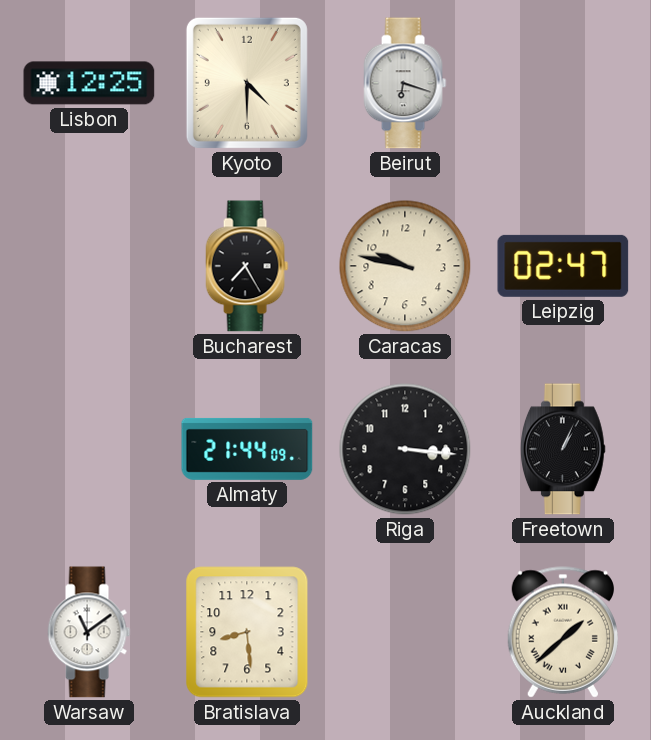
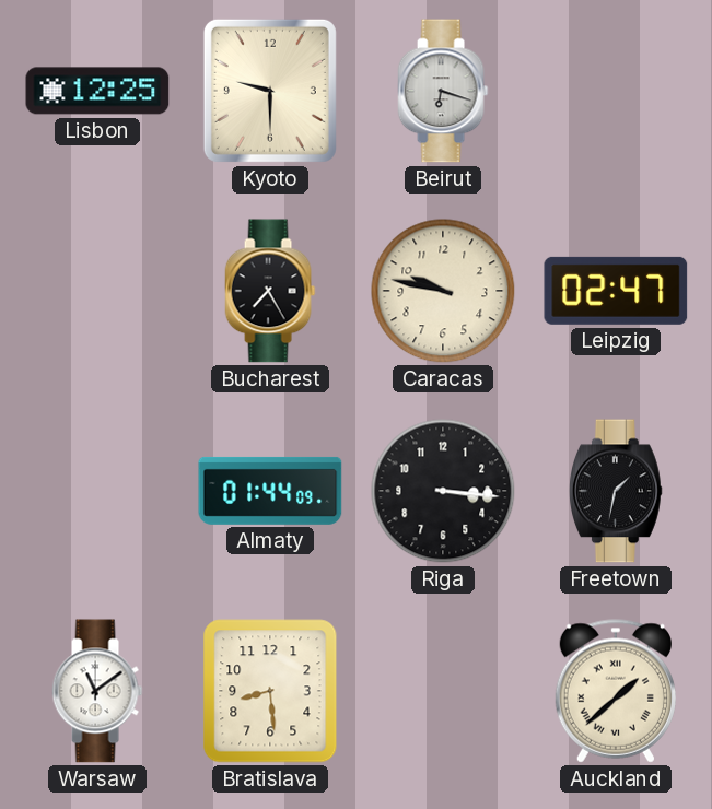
Kyoto: 4:30 -> 9:30 (270, 91)
Almaty: 21:44 -> 01:44 (270, 491)
Freetown: 1:04 -> 1:32 (616, 491)
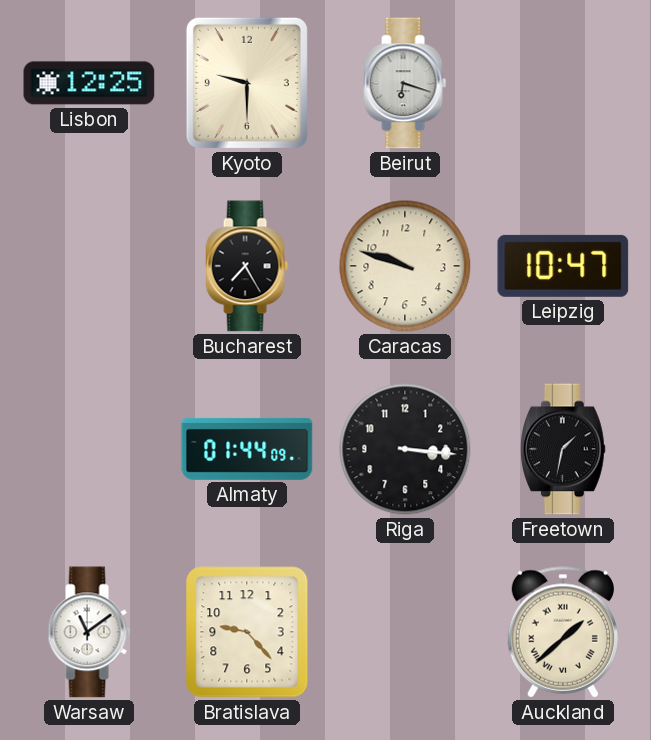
Caracas: 9:47 -> 9:48 (405, 266)
Leipzig: 02:47 -> 10:47 (563, 266)
Bratislava: 8:29 -> 9:23 (247, 632)
